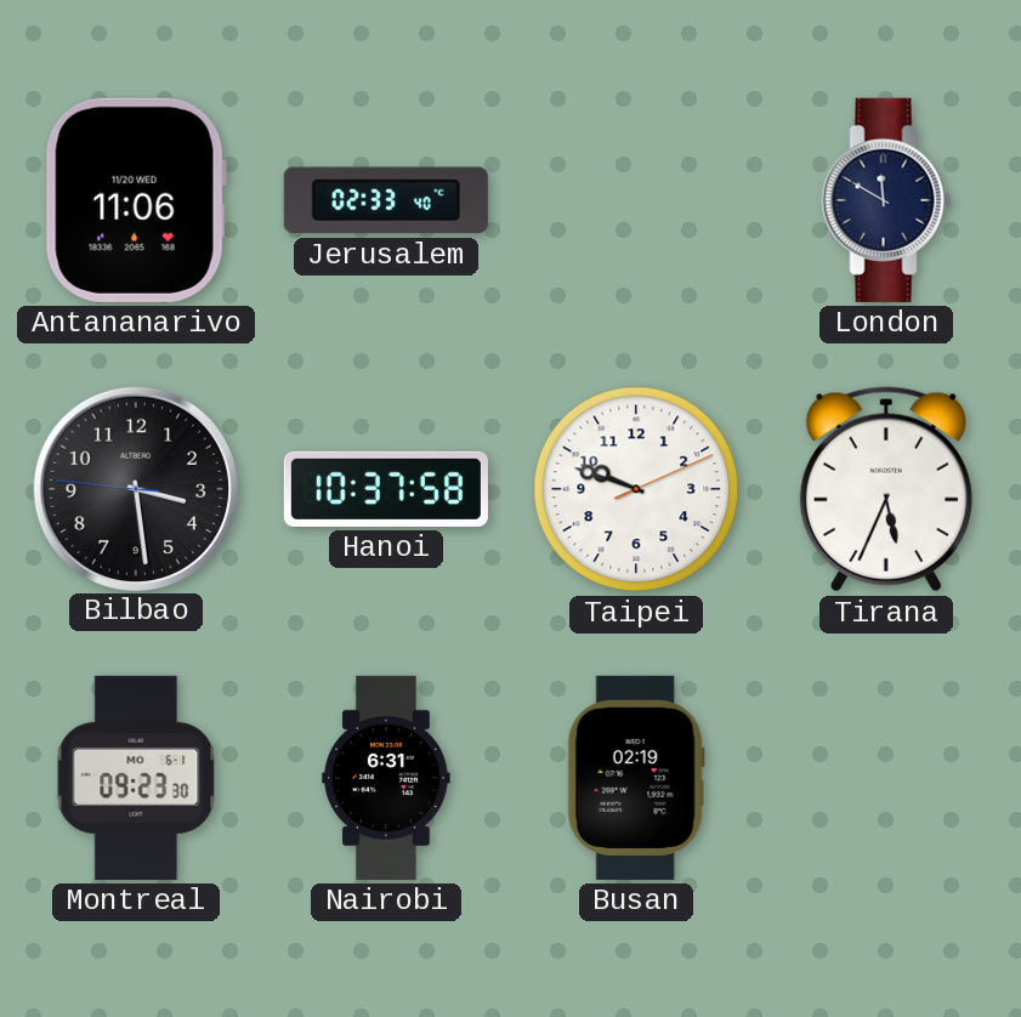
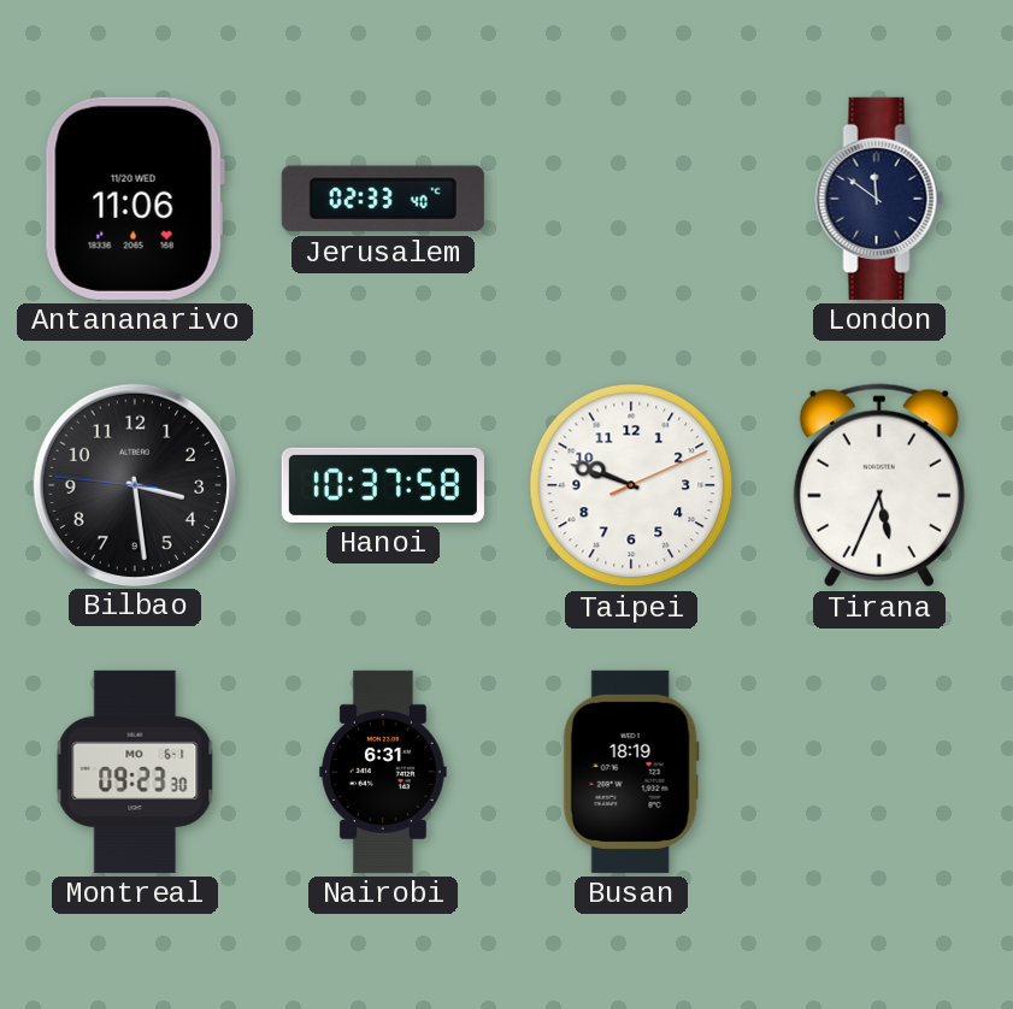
London: 11:50 -> 11:51 (879, 199)
Busan: 02:19 -> 18:19 (631, 772)
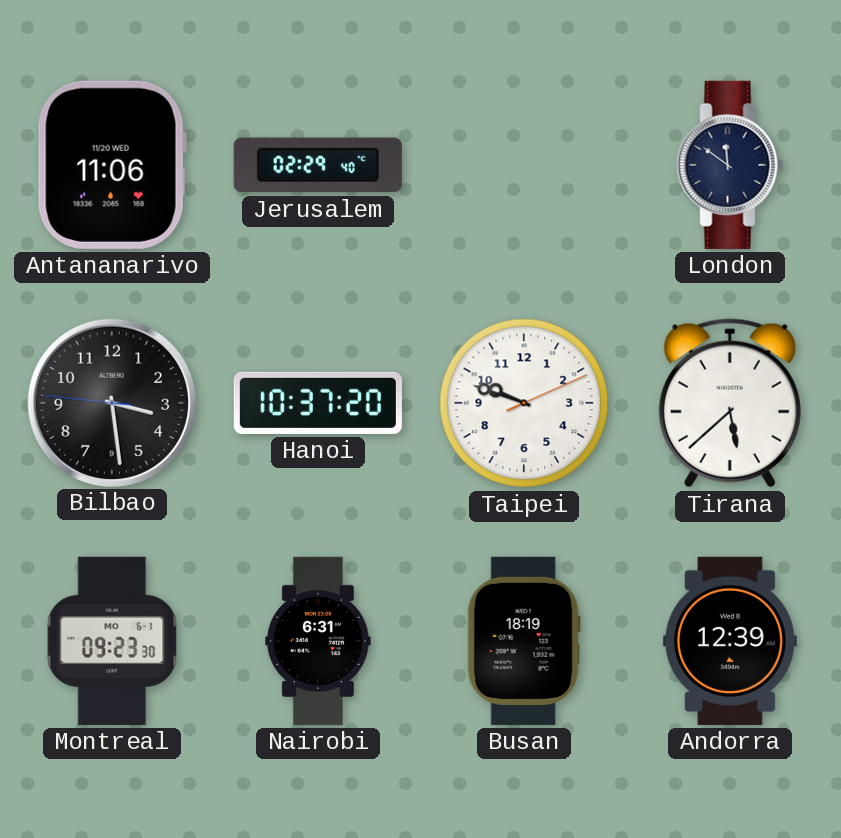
Jerusalem: 02:33 -> 02:29 (318, 165)
Hanoi: 10:37:58 -> 10:37:20 (318, 403)
Tirana: 5:34 -> 5:38 (730, 403)
Andorra: none -> 12:39 (730, 641)
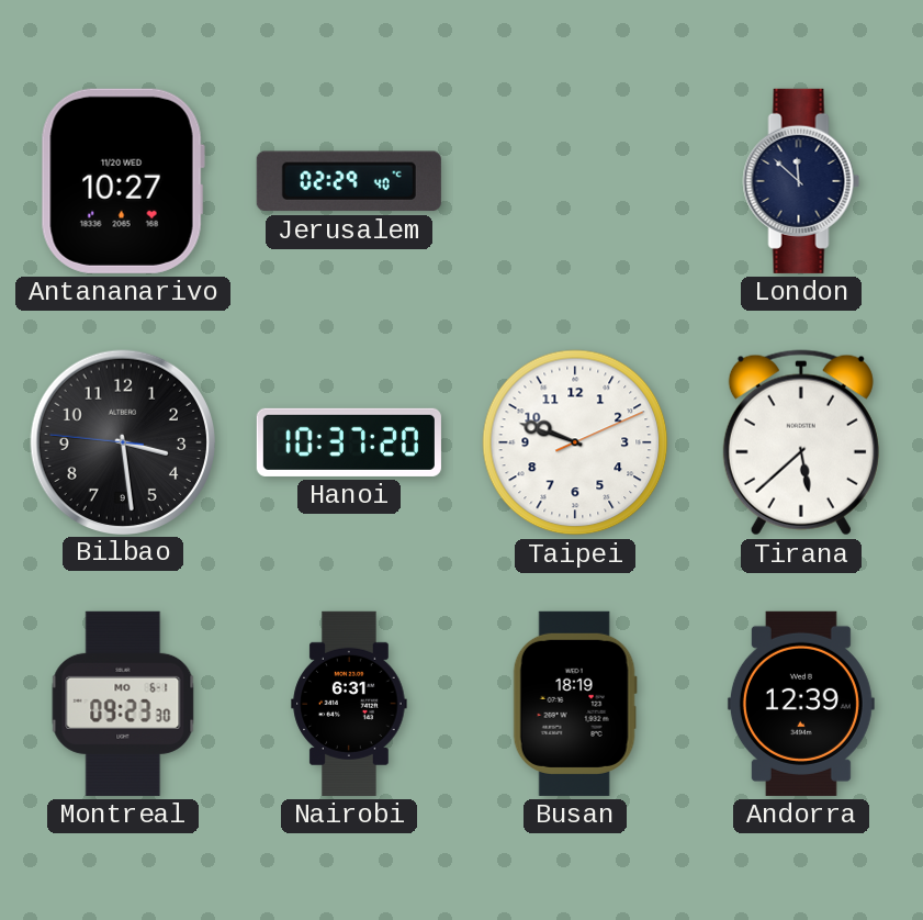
Antananarivo: 11:06 -> 10:27 (123, 181)
London: 11:51 -> 11:52 (801, 181)
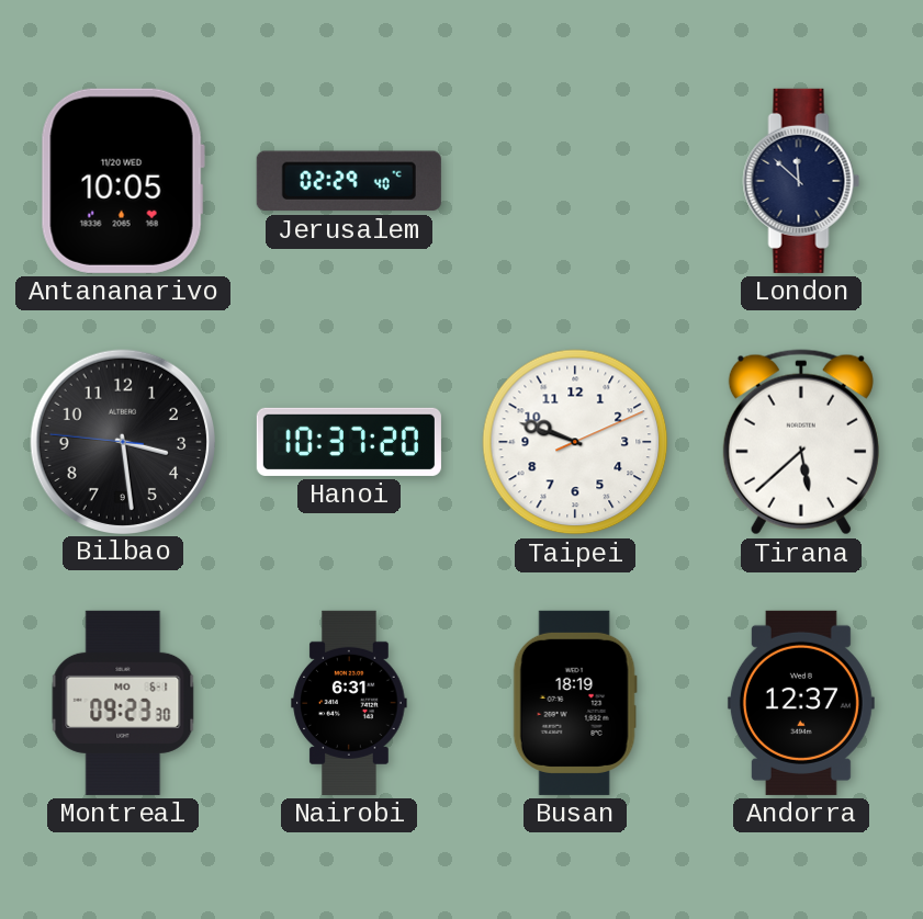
Antananarivo: 10:27 -> 10:05 (123, 181)
Andorra: 12:39 -> 12:37 (801, 703)
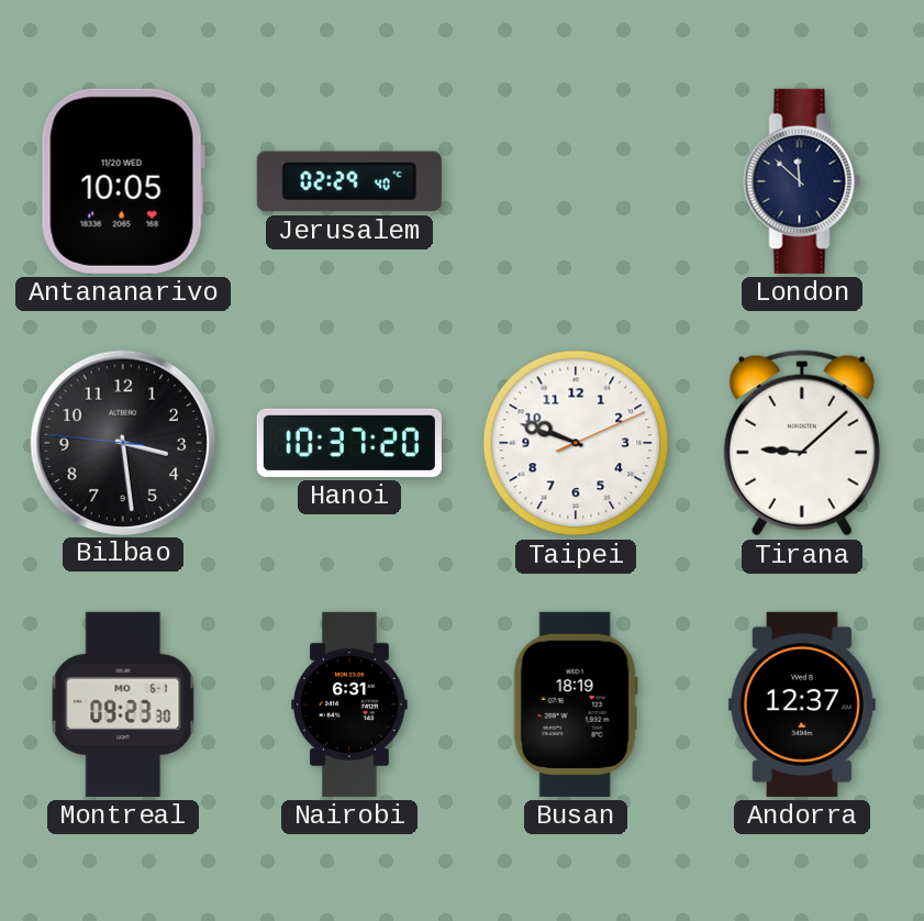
Tirana: 5:38 -> 9:08 (802, 443)
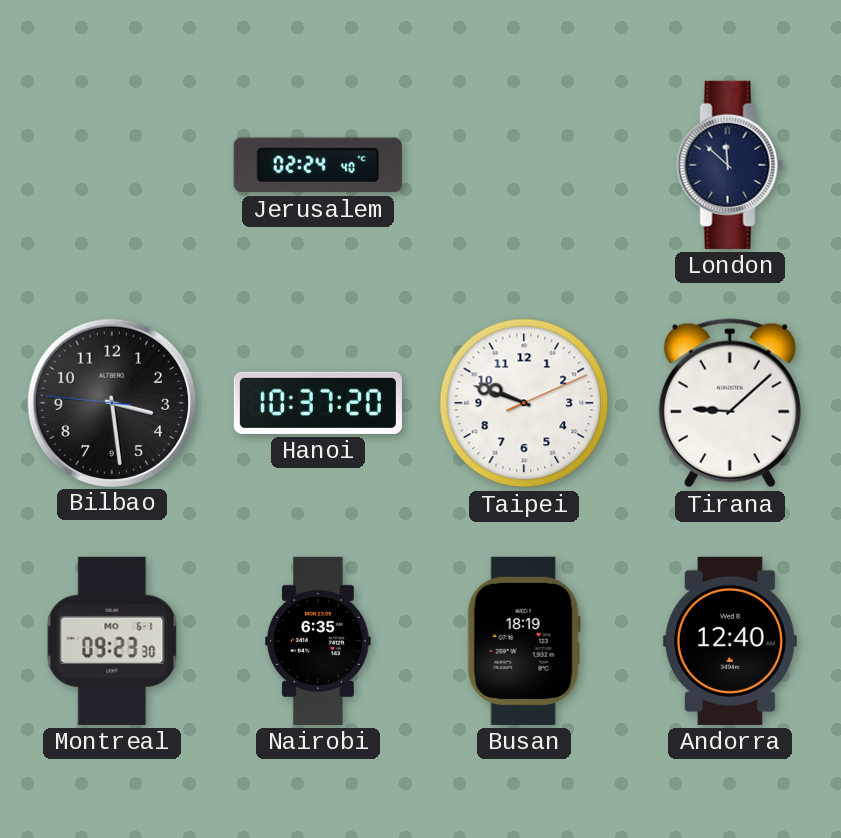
Antananarivo: 10:05 -> none (123, 181)
Jerusalem: 02:29 -> 02:24 (318, 165)
Nairobi: 6:31 -> 6:35 (318, 641)
Andorra: 12:37 -> 12:40 (730, 641)
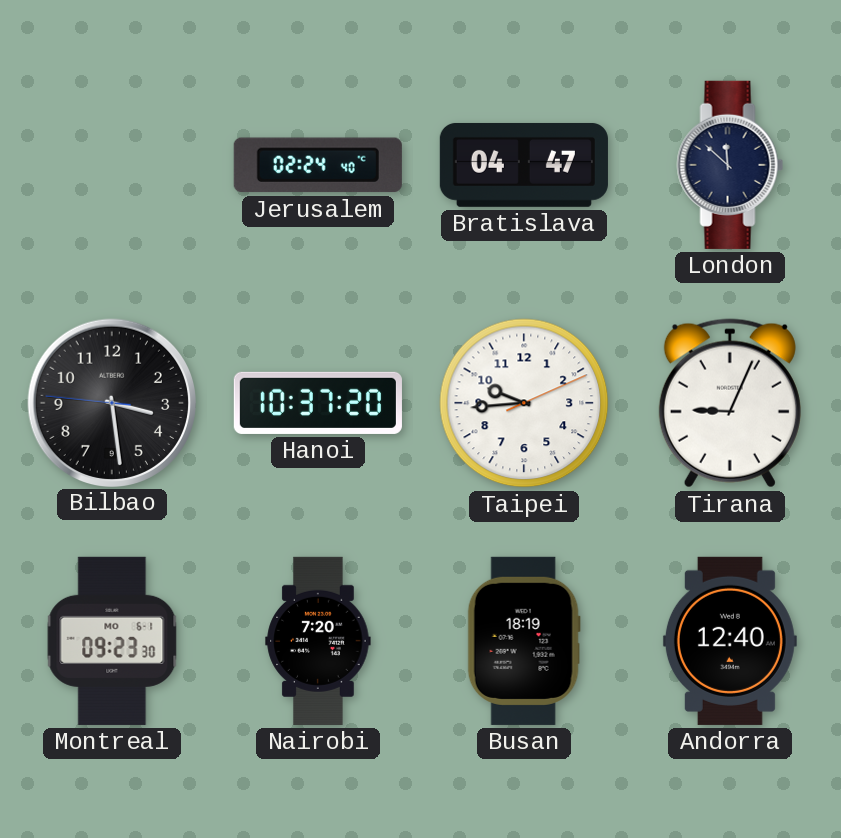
Bratislava: none -> 04:47 (524, 165)
Taipei: 9:48 -> 9:44 (524, 403)
Tirana: 9:08 -> 9:04 (730, 403)
Nairobi: 6:35 -> 7:20 (318, 641)
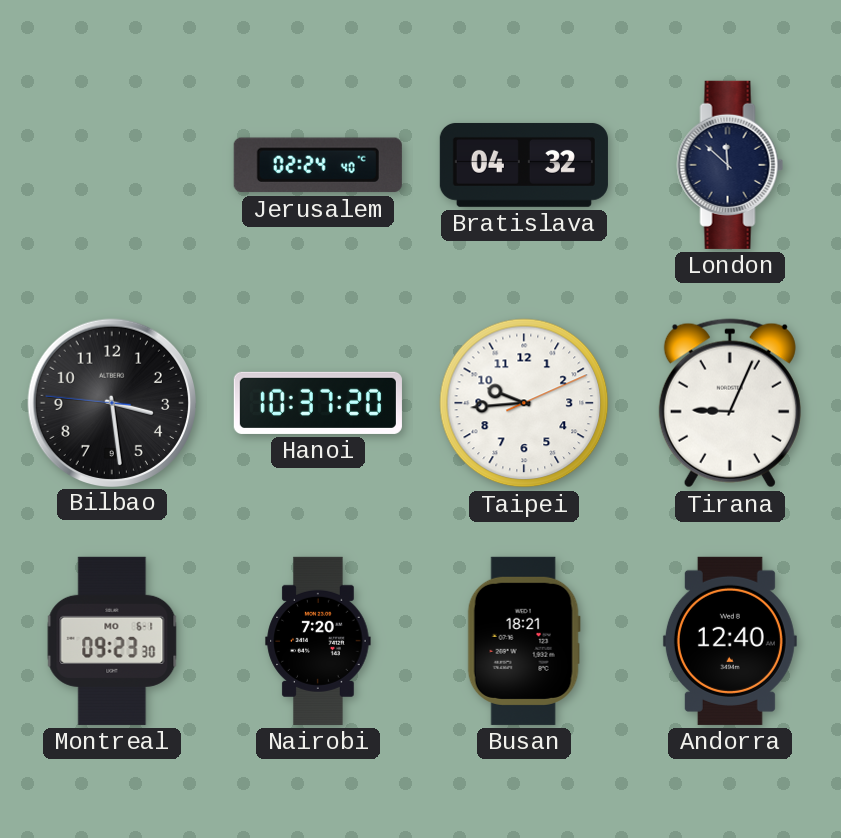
Bratislava: 04:47 -> 04:32 (524, 165)
Busan: 18:19 -> 18:21 (524, 641)
